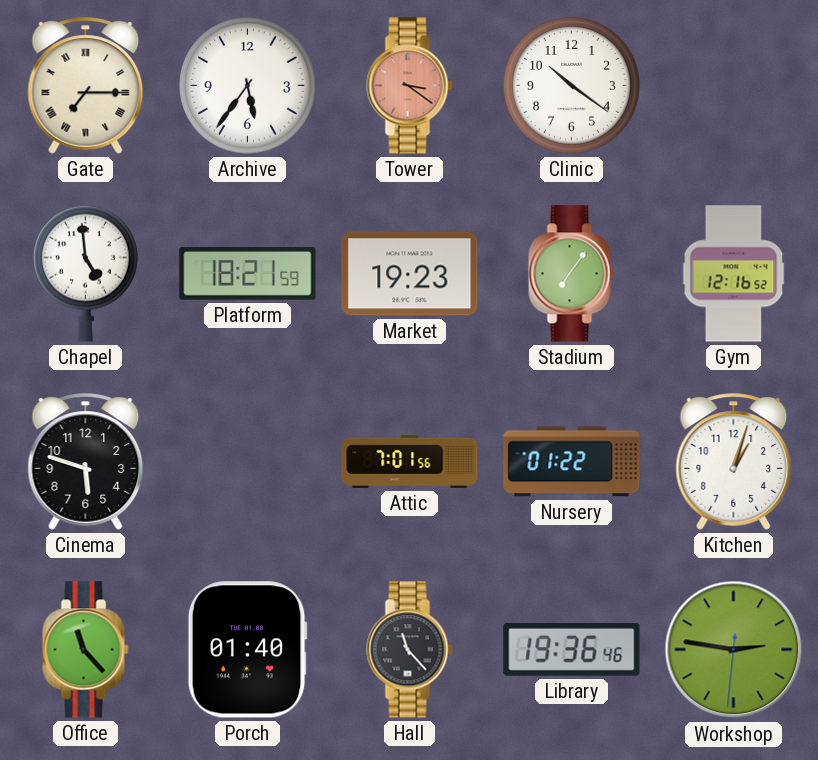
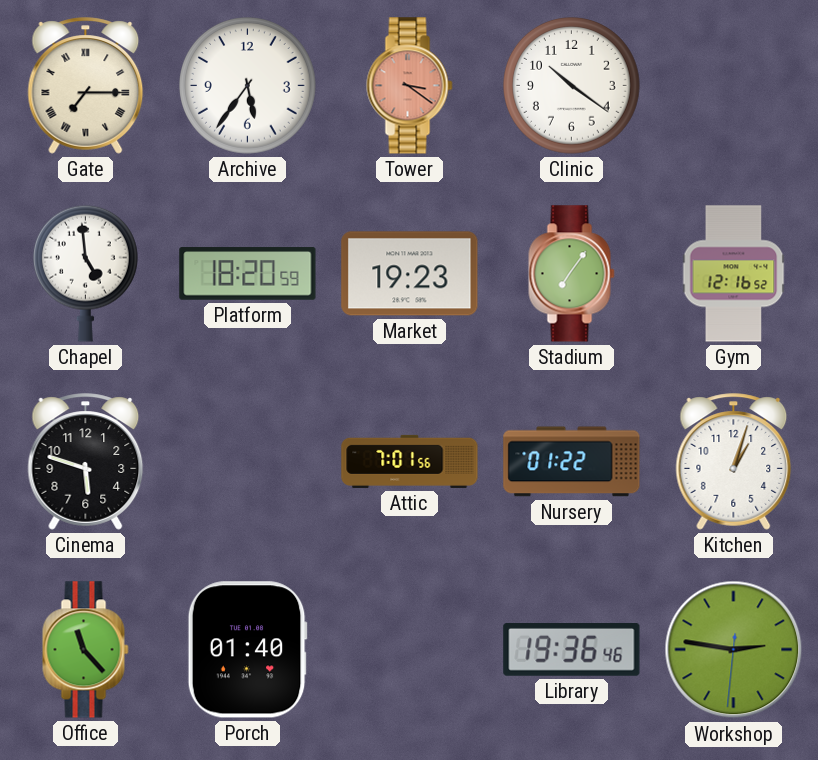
Platform: 18:21 -> 18:20 (248, 274)
Hall: 11:23 -> none (410, 650)
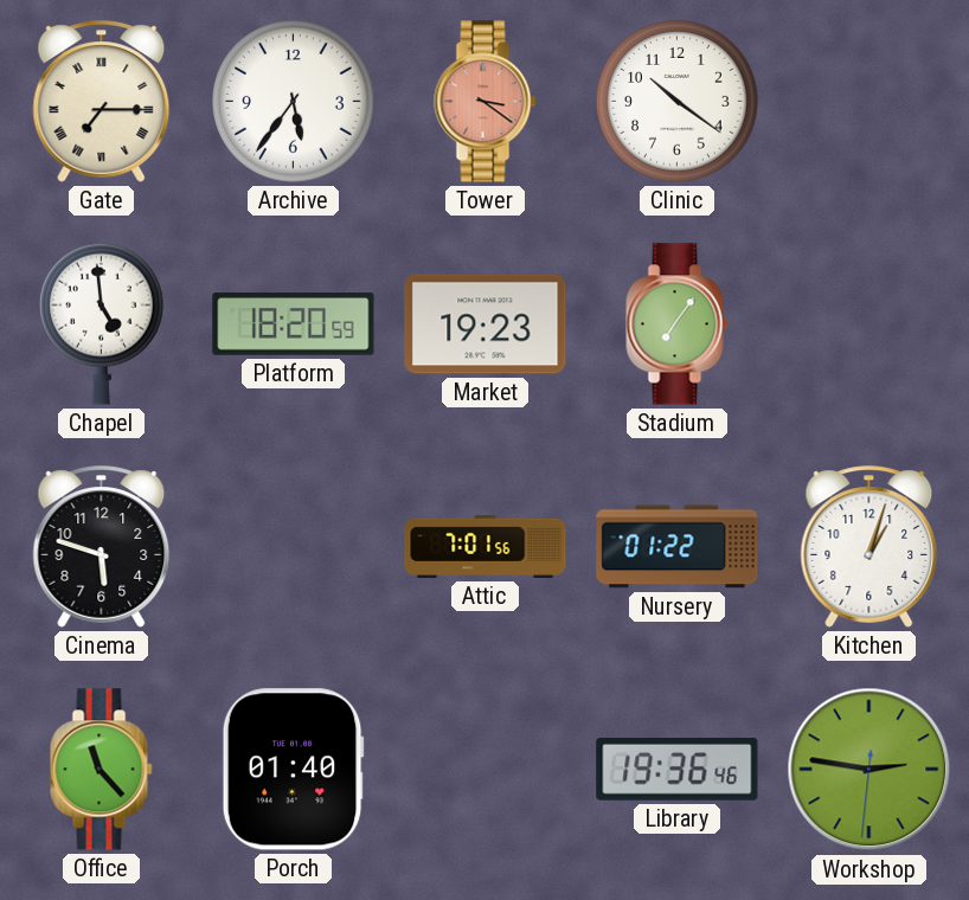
Gym: 12:16 -> none (734, 274)
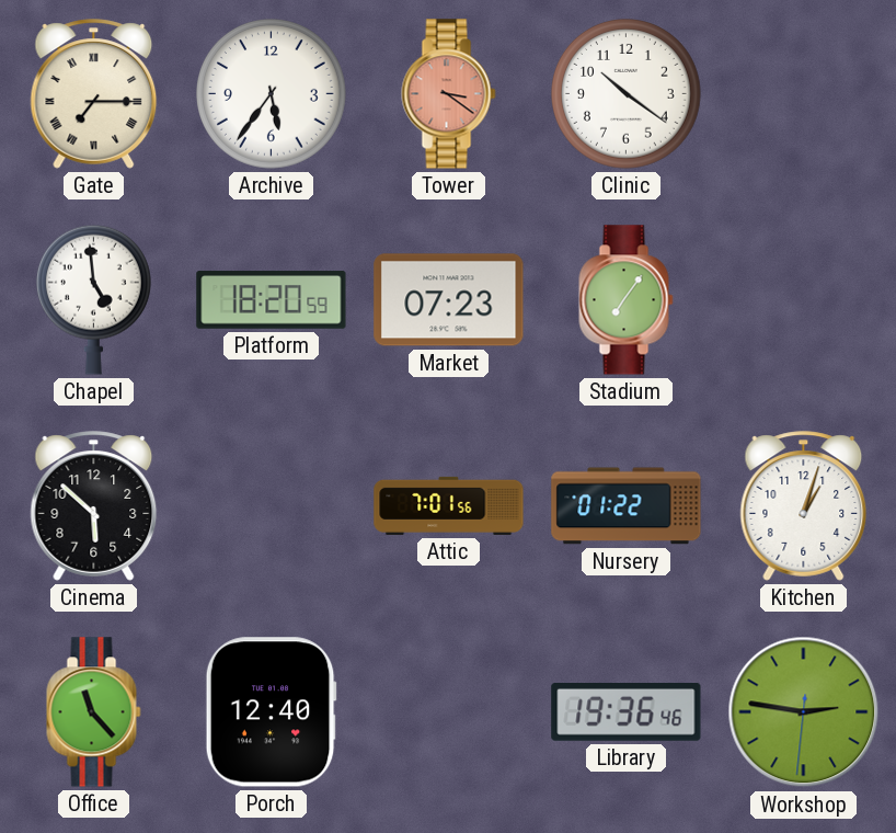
Market: 19:23 -> 07:23 (449, 300)
Cinema: 5:48 -> 5:52 (94, 506)
Porch: 01:40 -> 12:40 (271, 712)
